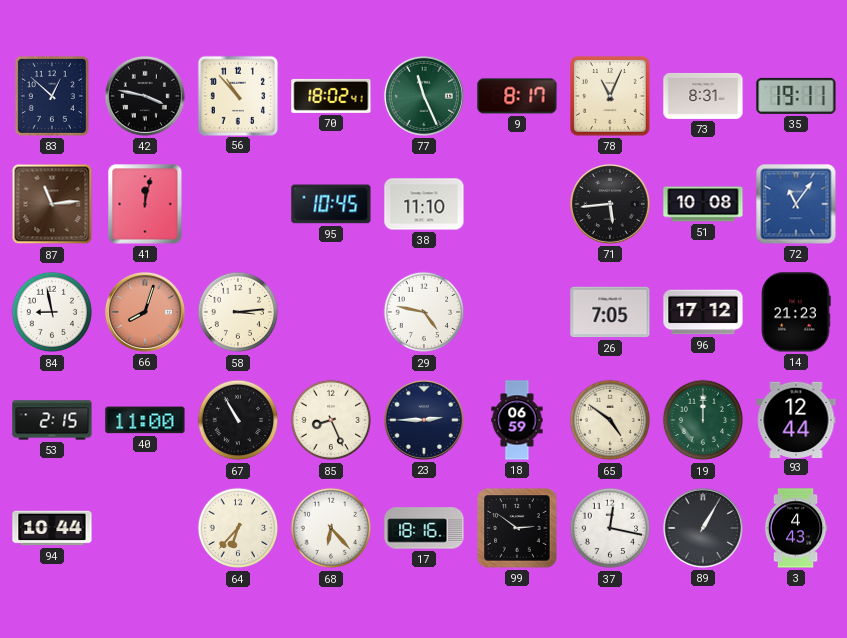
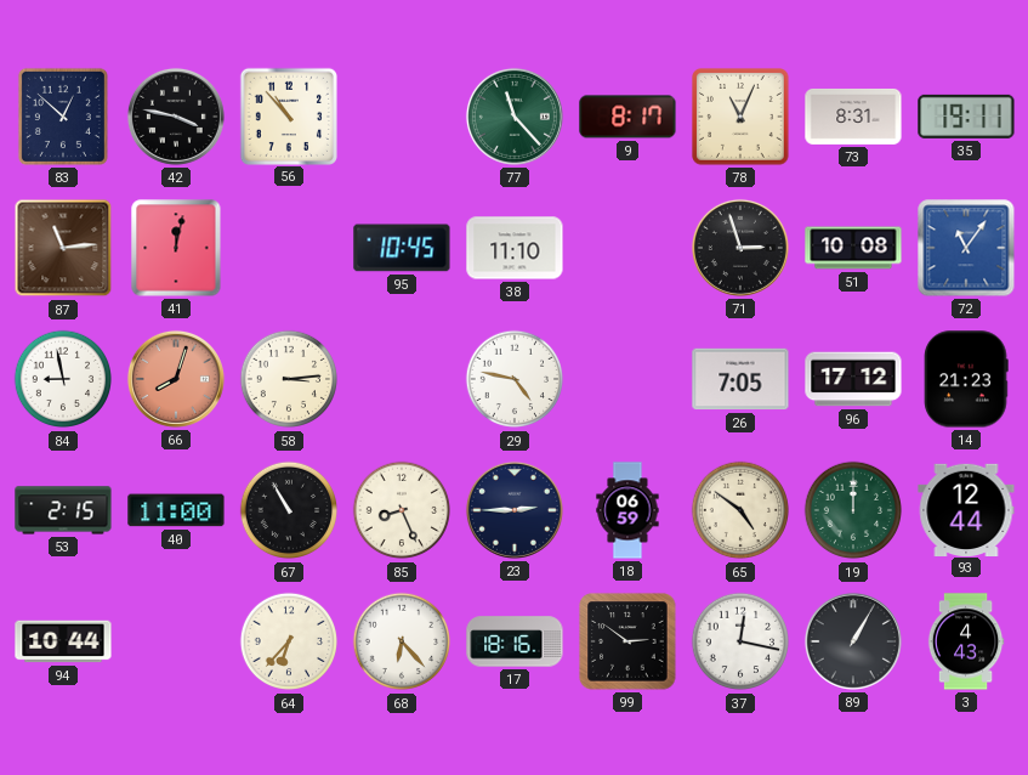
70: 18:02 -> none (331, 96)
77: 11:26 -> 11:23 (515, 117)
71: 5:44 -> 2:57 (740, 248)
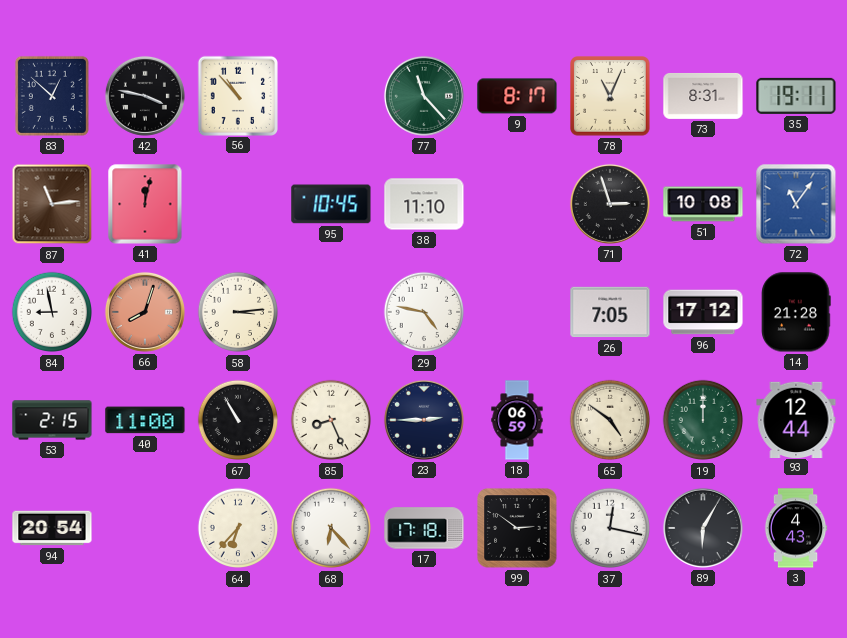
14: 21:23 -> 21:28 (796, 312)
94: 10:44 -> 20:54 (52, 528)
17: 18:16 -> 17:18 (424, 528)
89: 1:05 -> 6:05 (703, 528)
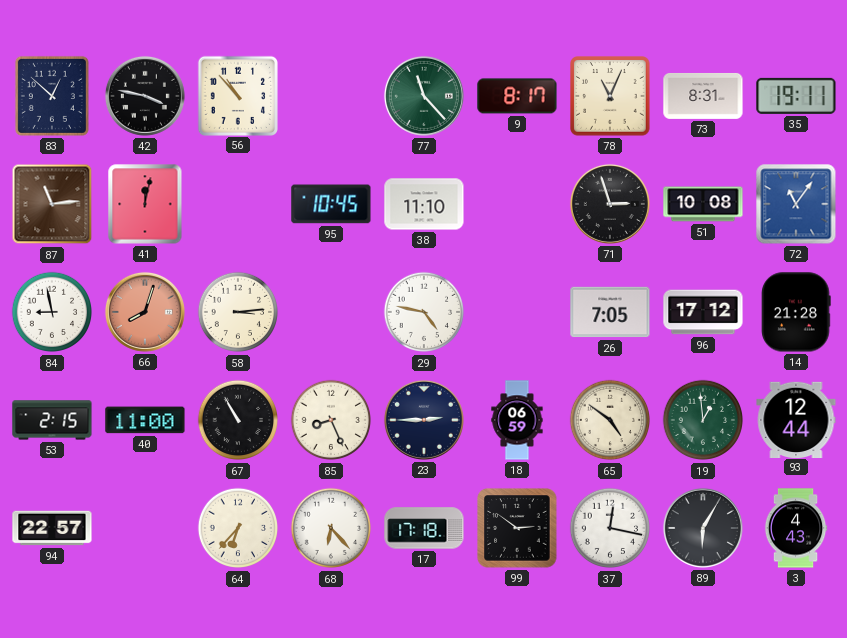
19: 12:00 -> 12:59 (703, 420)
94: 20:54 -> 22:57 (52, 528)
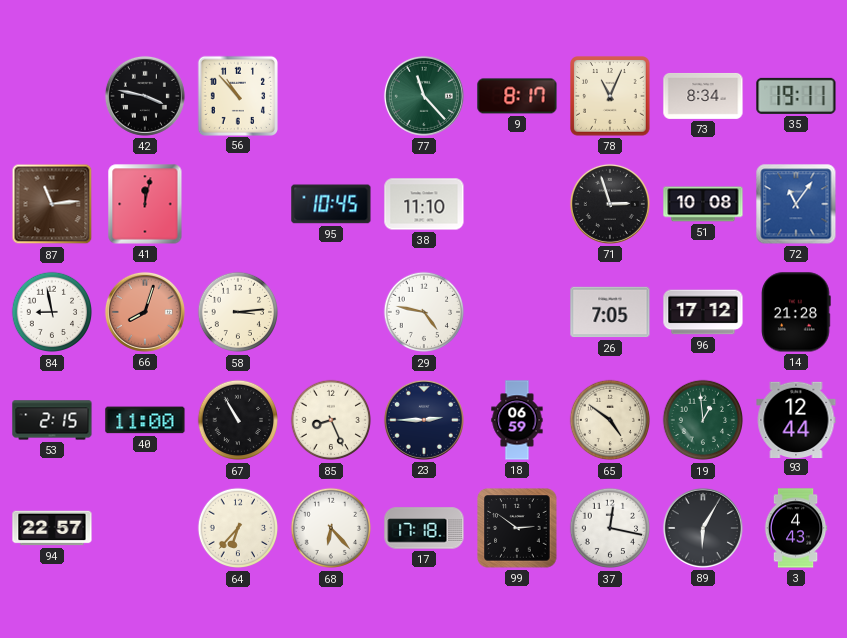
83: 12:52 -> none (52, 96)
73: 8:31 -> 8:34 (703, 96)
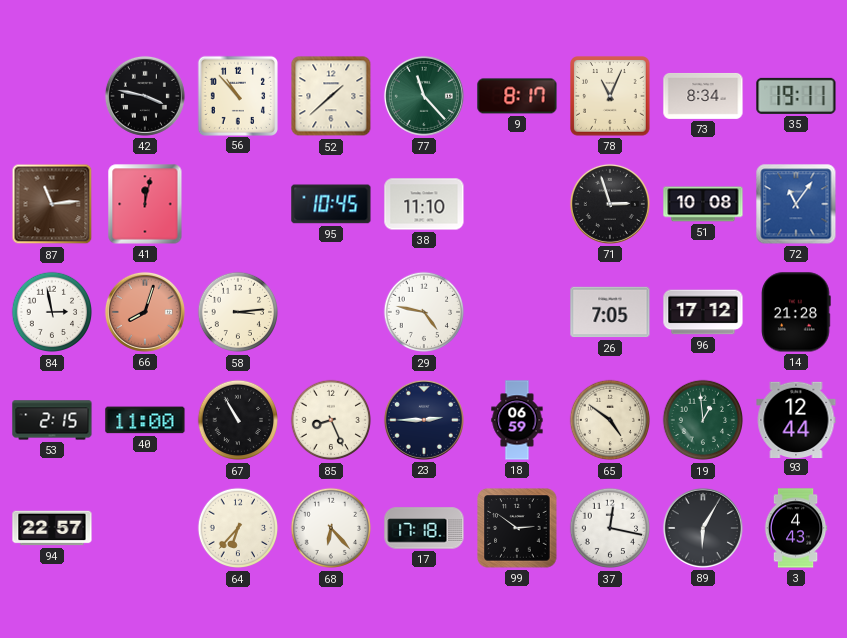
52: none -> 1:38 (331, 96)
84: 8:58 -> 2:58 (52, 312)
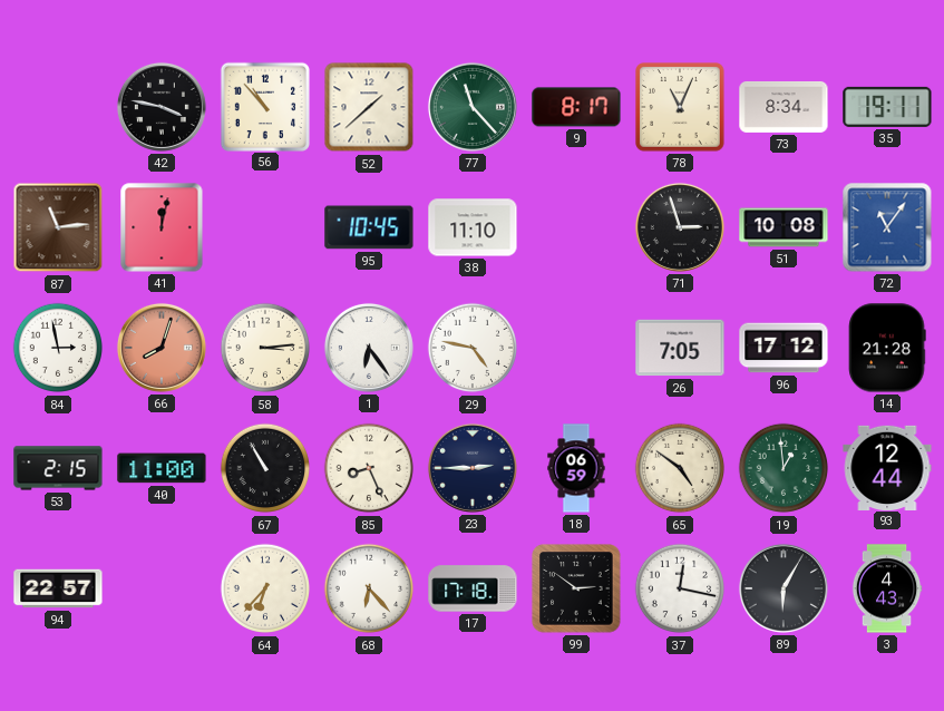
1: none -> 6:24 (369, 348)
